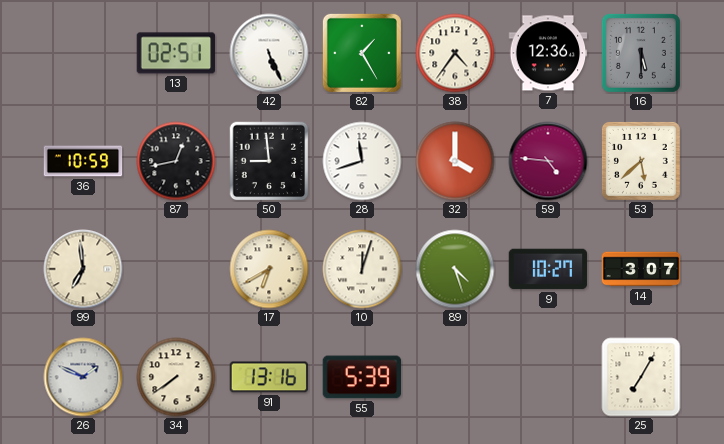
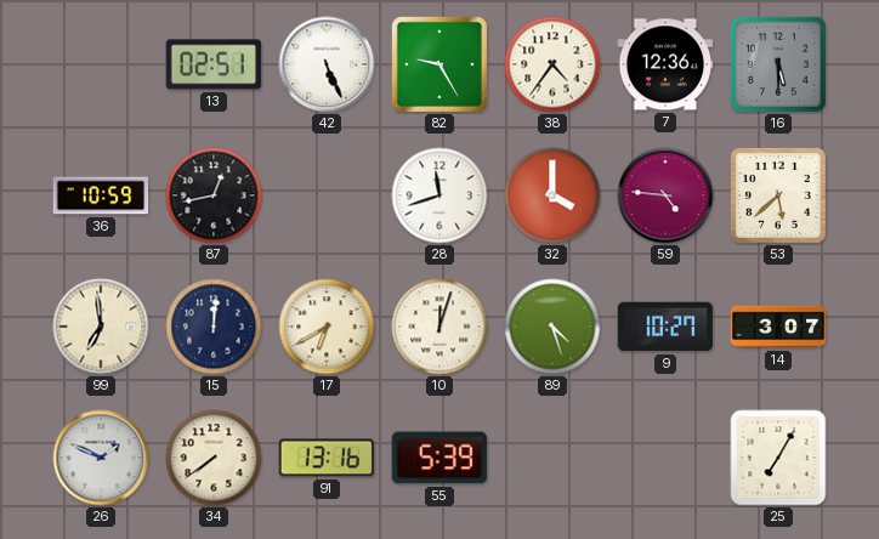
82: 1:25 -> 9:25 (439, 64)
50: 8:59 -> none (269, 161)
15: none -> 12:01 (214, 327)
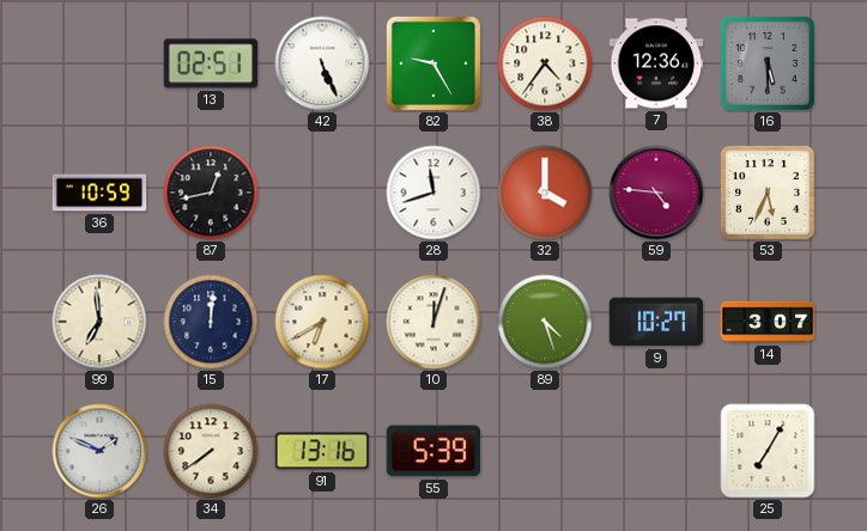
53: 5:38 -> 5:34 (768, 193)
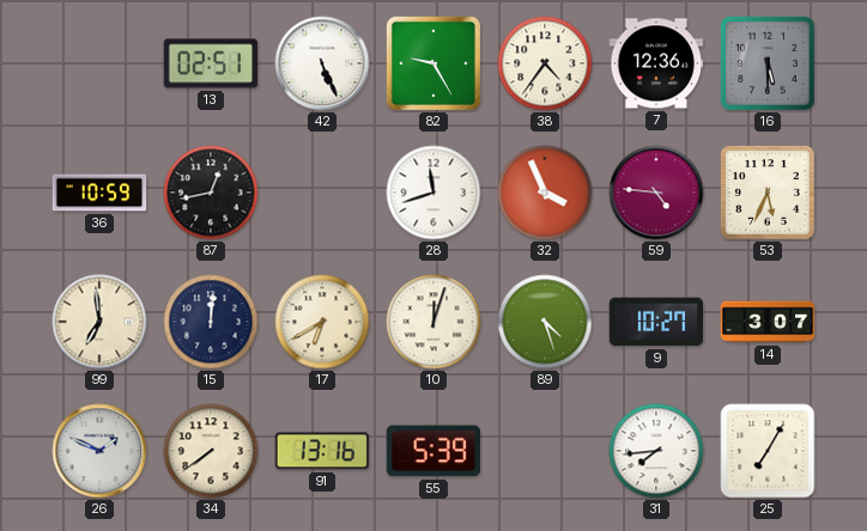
32: 4:00 -> 3:56 (545, 193)
31: none -> 7:44 (656, 451)
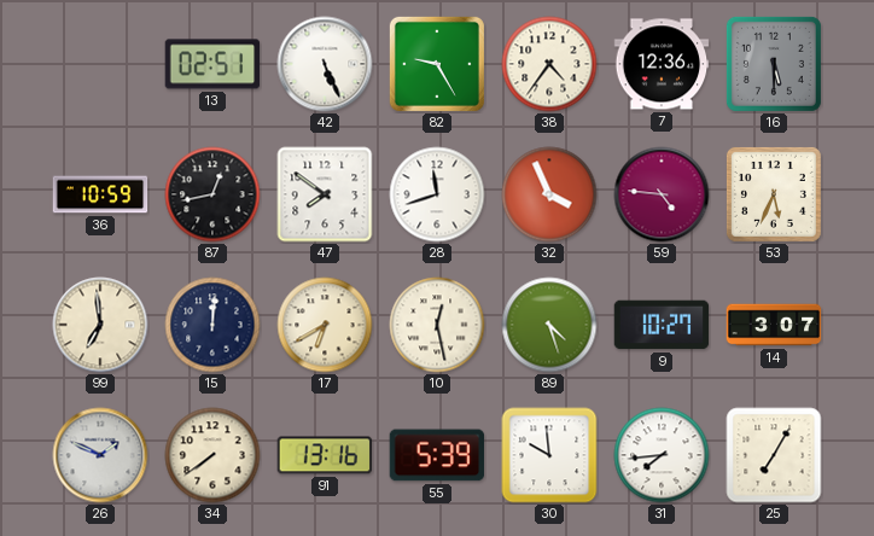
47: none -> 7:51 (325, 194)
10: 12:03 -> 12:28 (437, 325)
30: none -> 9:59 (549, 455)
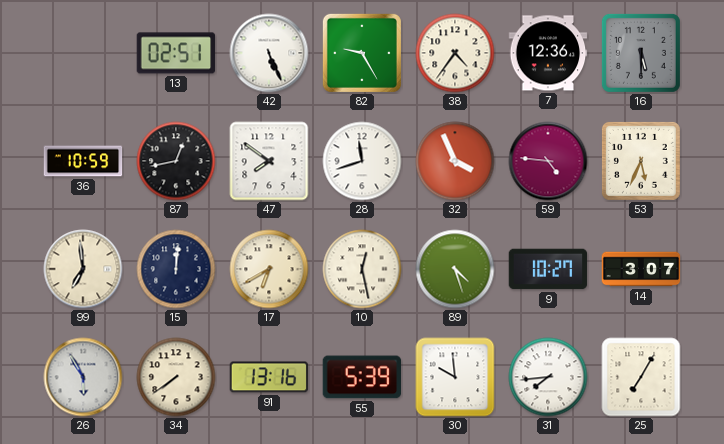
26: 1:49 -> 5:55 (83, 377)
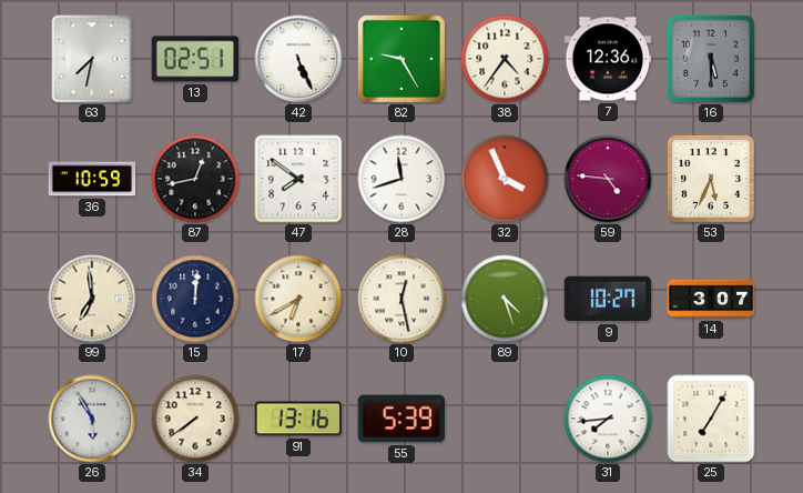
63: none -> 7:32 (92, 59)
30: 9:59 -> none (455, 377)
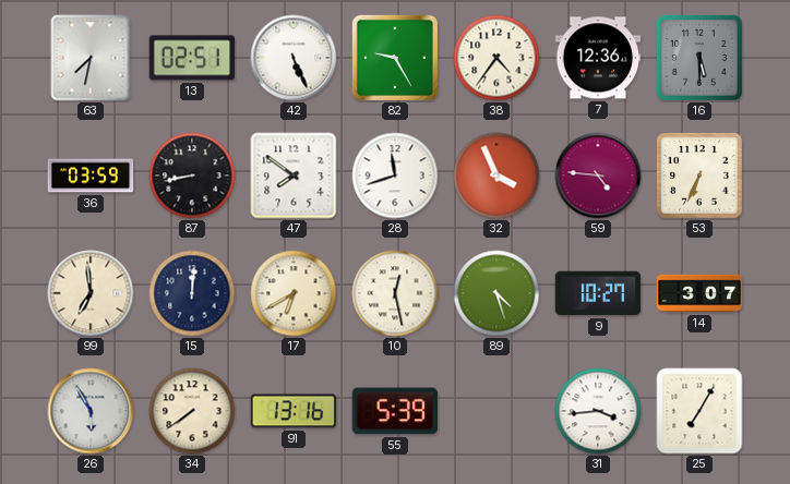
36: 10:59 -> 03:59 (91, 176)
87: 12:43 -> 8:43 (192, 176)
53: 5:34 -> 6:34 (699, 176)
31: 7:44 -> 3:44 (598, 411)
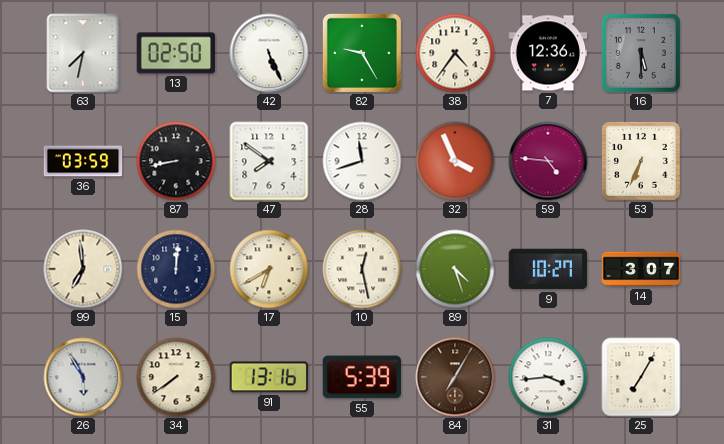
13: 02:51 -> 02:50 (176, 53)
84: none -> 7:05 (455, 377)
